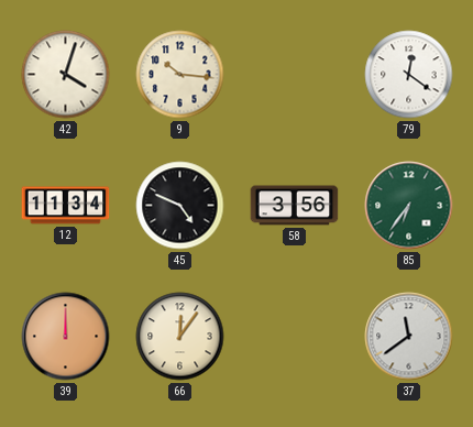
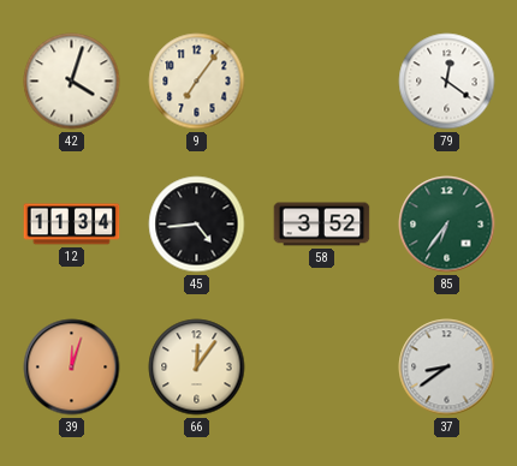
9: 10:16 -> 7:06 (197, 82)
45: 4:49 -> 4:44 (197, 225)
58: 3:56 -> 3:52 (322, 225)
39: 12:00 -> 12:03 (72, 368)
37: 11:39 -> 8:39 (447, 368)
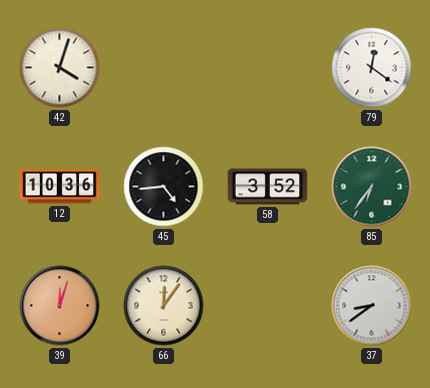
9: 7:06 -> none (197, 82)
12: 11:34 -> 10:36 (60, 187)
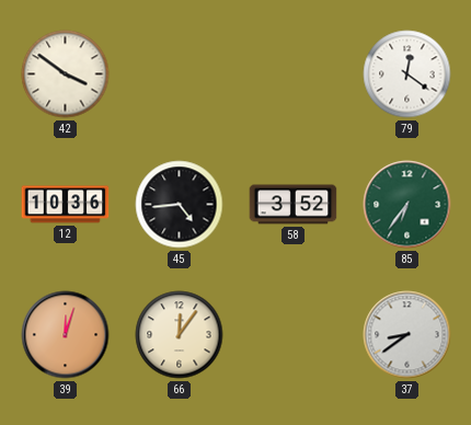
42: 4:03 -> 3:51 (66, 74)
